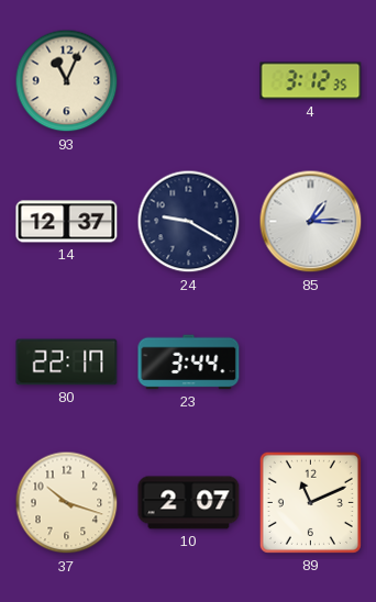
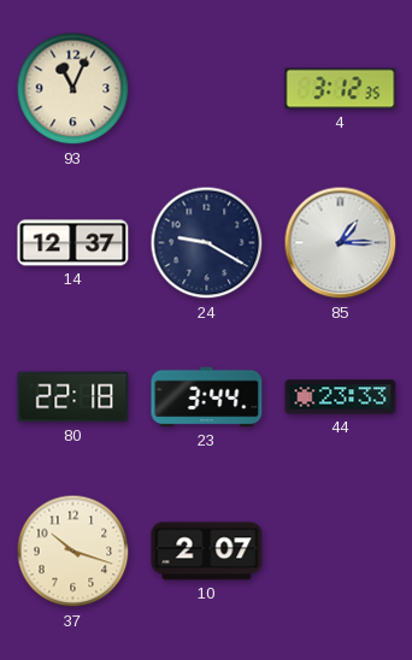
80: 22:17 -> 22:18 (73, 397)
44: none -> 23:33 (341, 397)
89: 11:11 -> none (310, 502)
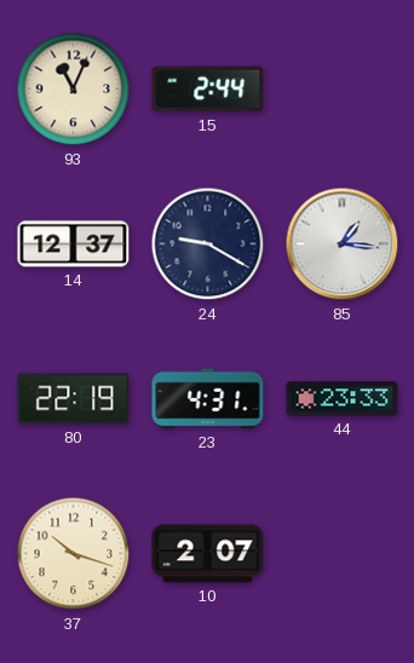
15: none -> 2:44 (208, 90)
4: 3:12 -> none (341, 89)
85: 1:15 -> 1:16 (343, 244)
80: 22:18 -> 22:19 (74, 399)
23: 3:44 -> 4:31 (208, 399)
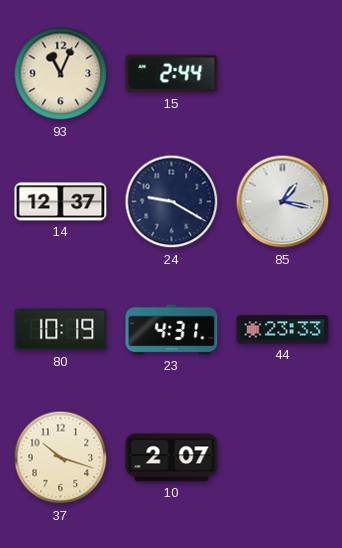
85: 1:16 -> 1:17 (283, 202)
80: 22:19 -> 10:19 (61, 330)
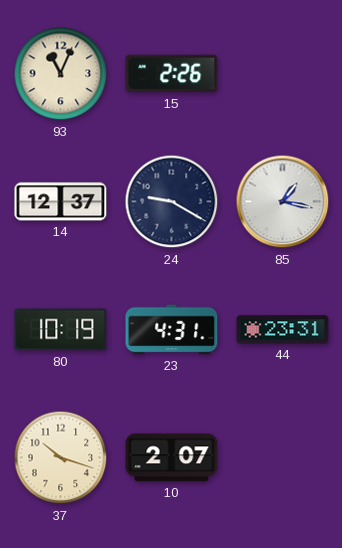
15: 2:44 -> 2:26 (172, 74)
44: 23:33 -> 23:31 (283, 330)
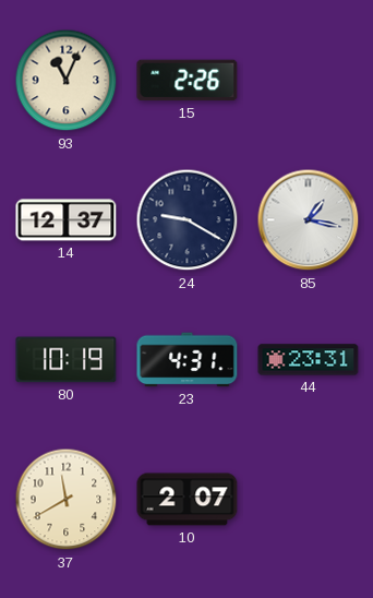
37: 10:18 -> 11:40 (67, 500)
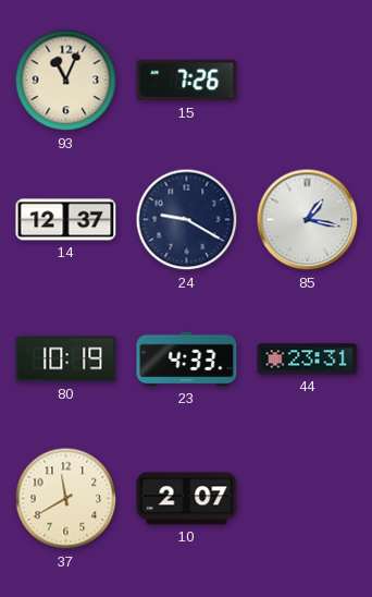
15: 2:26 -> 7:26 (187, 81)
23: 4:31 -> 4:33 (187, 360)
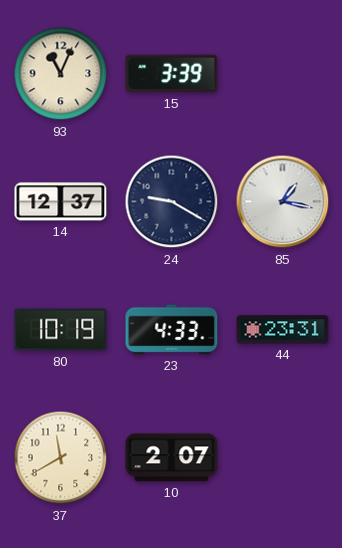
15: 7:26 -> 3:39 (172, 74)
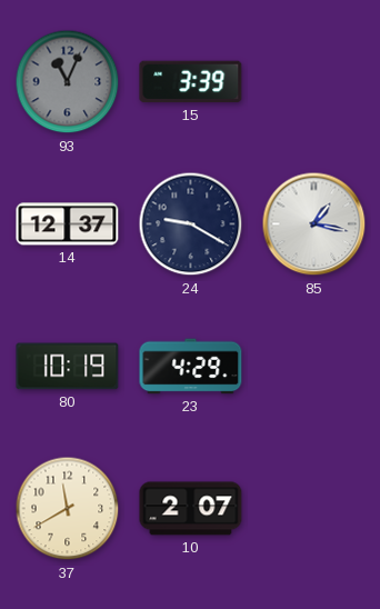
93 dial: cream -> grey (68, 82)
23: 4:33 -> 4:29 (191, 367)
44: 23:31 -> none (283, 330)
